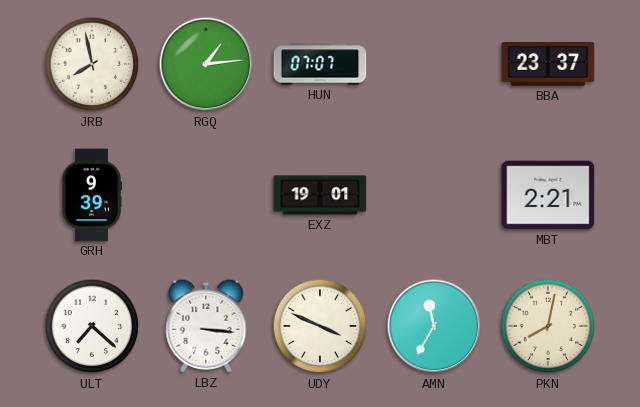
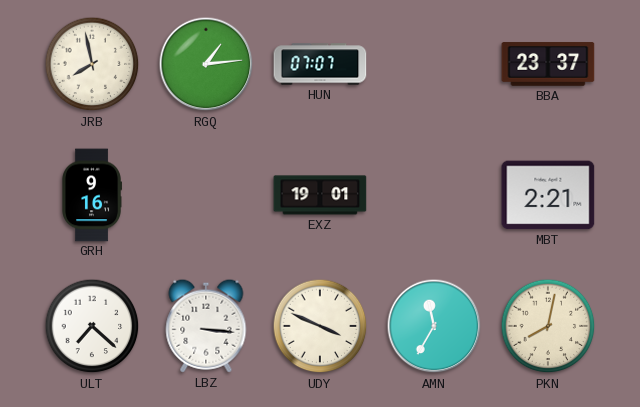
GRH: 9:39 -> 9:16 (91, 195)
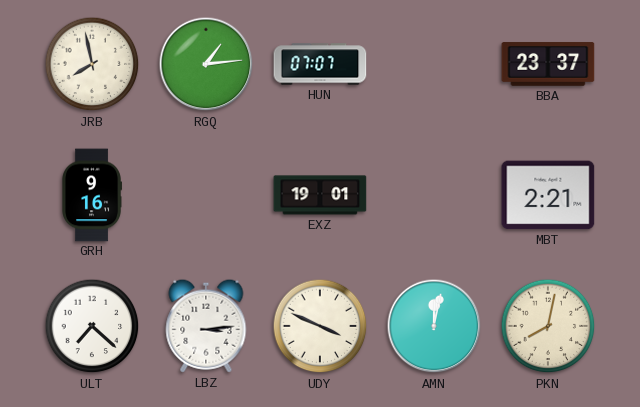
LBZ: 3:16 -> 3:14 (206, 326)
AMN: 11:35 -> 12:02 (434, 326)
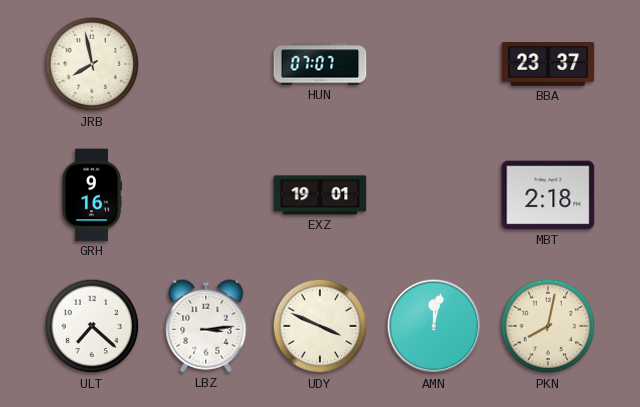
RGQ: 1:14 -> none (206, 64)
MBT: 2:21 -> 2:18 (548, 195)
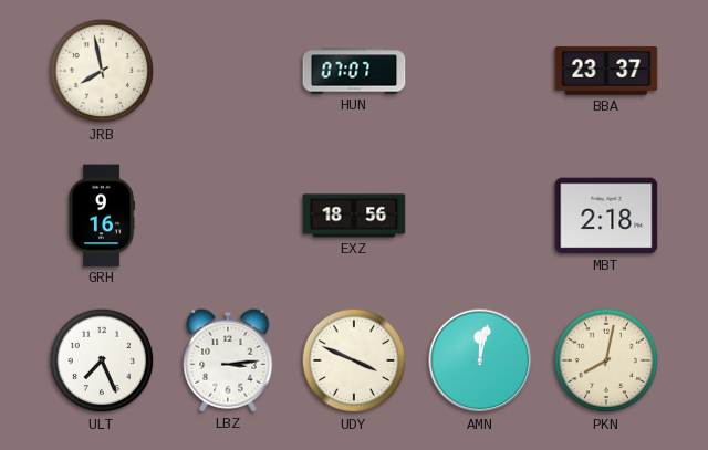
EXZ: 19:01 -> 18:56 (354, 216)
ULT: 7:22 -> 7:26 (102, 360)
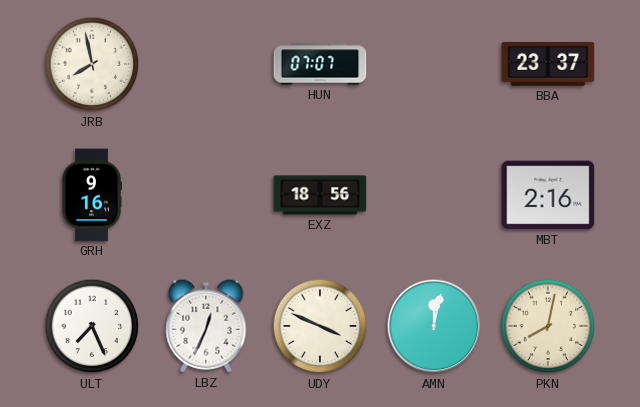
MBT: 2:18 -> 2:16 (548, 195)
LBZ: 3:14 -> 12:34 (206, 326)
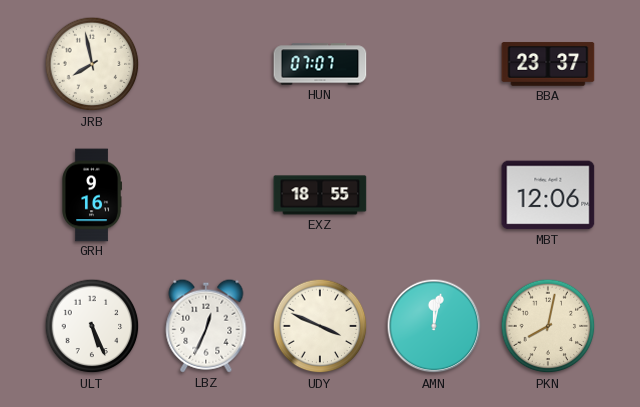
EXZ: 18:56 -> 18:55 (320, 195)
MBT: 2:16 -> 12:06 (548, 195)
ULT: 7:26 -> 5:26 (92, 326)
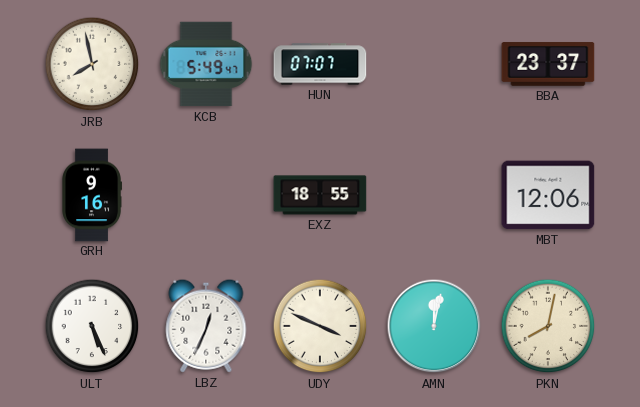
KCB: none -> 5:49 (206, 64)
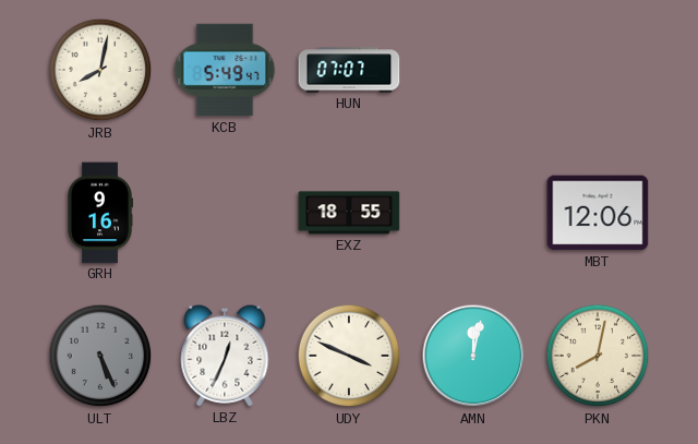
JRB: 7:58 -> 8:02 (100, 70)
BBA: 23:37 -> none (548, 64)
ULT dial: white -> grey (100, 356)
